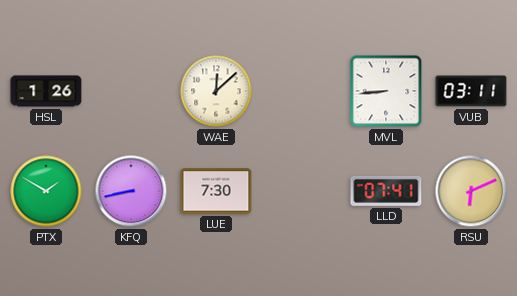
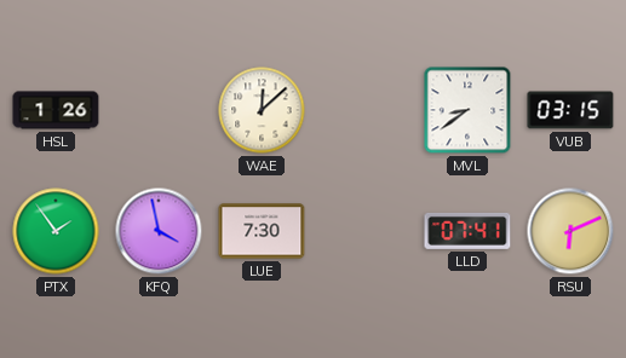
MVL: 8:44 -> 8:39 (467, 110)
VUB: 03:11 -> 03:15 (570, 110)
PTX: 1:50 -> 1:54 (56, 231)
KFQ: 8:43 -> 3:58 (159, 231)
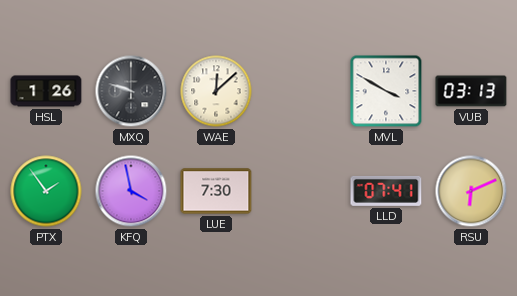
MXQ: none -> 9:48 (131, 91)
MVL: 8:39 -> 3:50 (386, 91)
VUB: 03:15 -> 03:13 (471, 91)
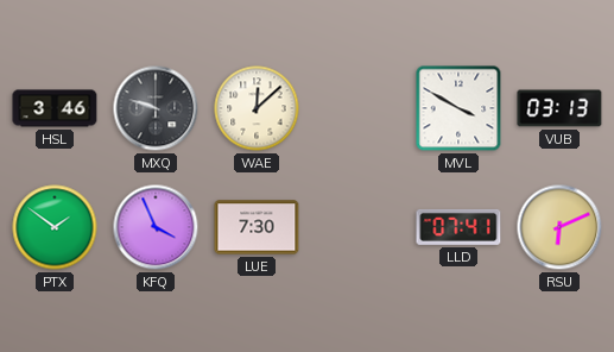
HSL: 1:26 -> 3:46 (55, 108)
PTX: 1:54 -> 1:51 (55, 227)
KFQ: 3:58 -> 3:56 (156, 227)
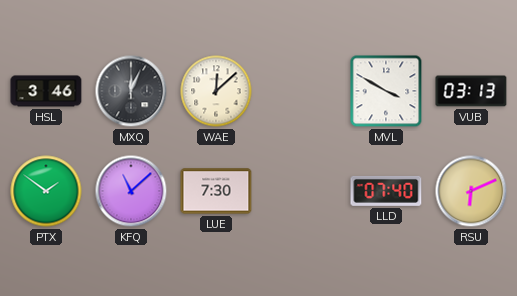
MXQ: 9:48 -> 12:04 (131, 91)
KFQ: 3:56 -> 11:08 (131, 191)
LLD: 07:41 -> 07:40 (386, 191)
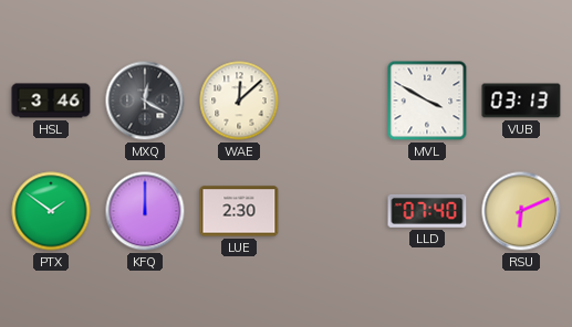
MXQ: 12:04 -> 12:20 (145, 101)
KFQ: 11:08 -> 12:00 (145, 211)
LUE: 7:30 -> 2:30 (239, 211)
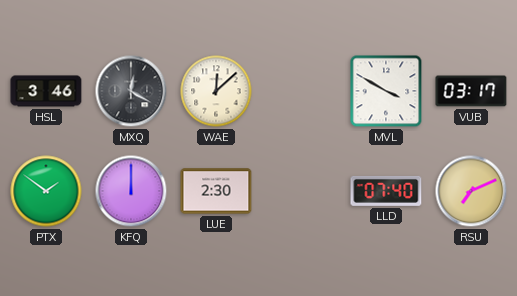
VUB: 03:13 -> 03:17 (471, 91)
RSU: 6:11 -> 7:11 (471, 191)
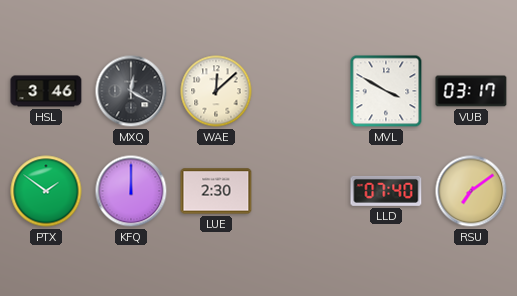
RSU: 7:11 -> 7:09 (471, 191)
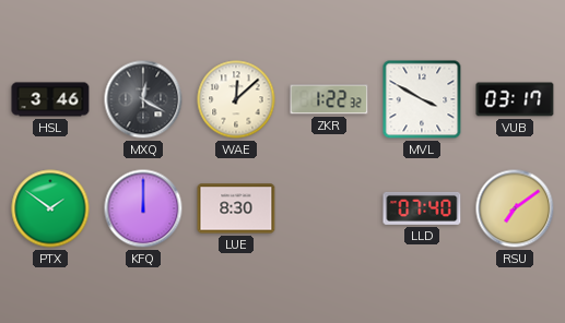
ZKR: none -> 1:22 (329, 99)
LUE: 2:30 -> 8:30 (236, 208)
